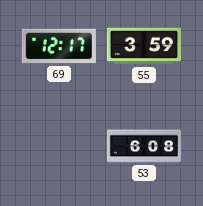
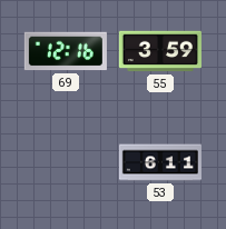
69: 12:17 -> 12:16 (66, 51)
53: 6:08 -> 6:11 (160, 162)
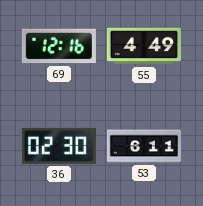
55: 3:59 -> 4:49 (144, 46)
36: none -> 02:30 (59, 146)
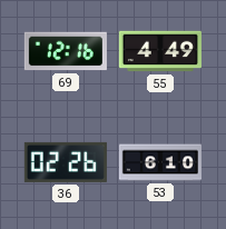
36: 02:30 -> 02:26 (66, 162)
53: 6:11 -> 6:10 (160, 162)
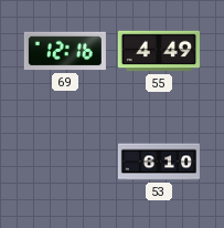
36: 02:26 -> none (66, 162)
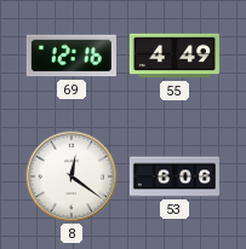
8: none -> 12:21 (71, 176)
53: 6:10 -> 6:06 (175, 176)
